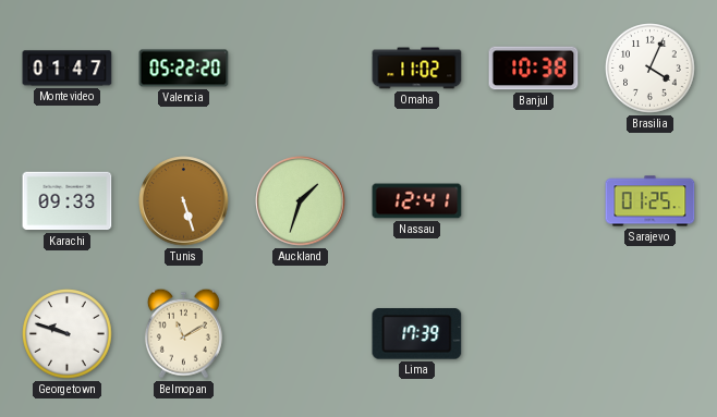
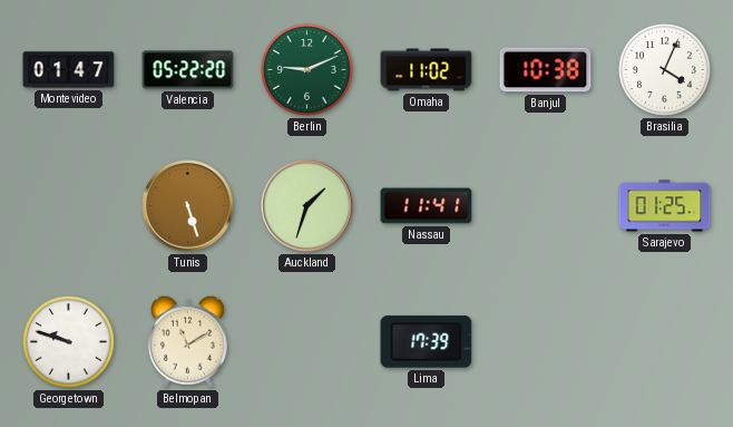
Berlin: none -> 9:11 (307, 70)
Karachi: 09:33 -> none (68, 201)
Nassau: 12:41 -> 11:41 (427, 206)
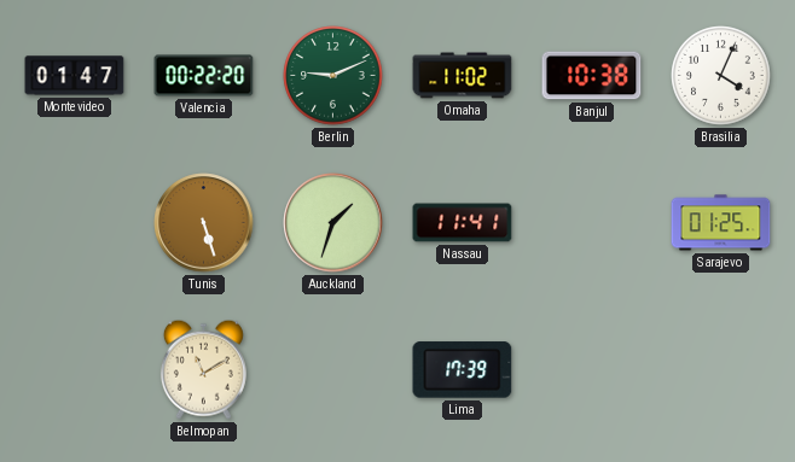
Valencia: 05:22 -> 00:22 (204, 76)
Georgetown: 9:48 -> none (69, 342)
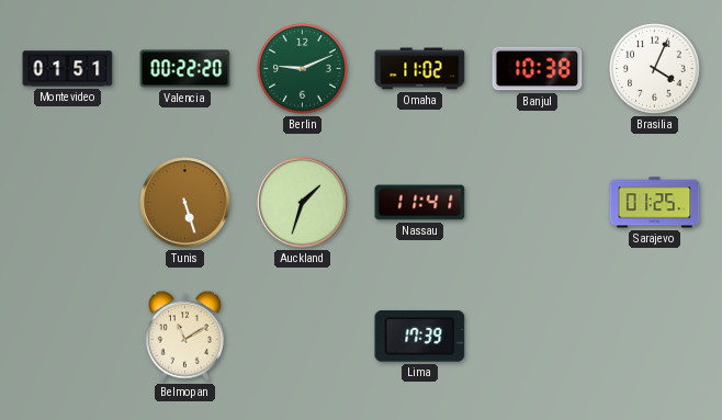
Montevideo: 01:47 -> 01:51 (68, 69)
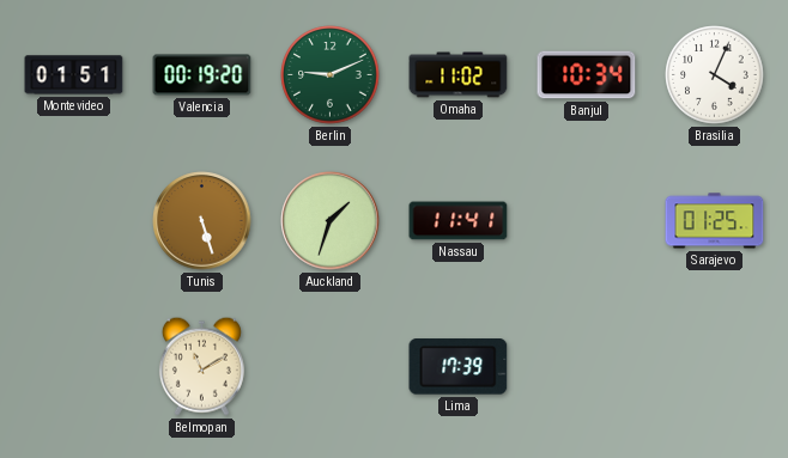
Valencia: 00:22 -> 00:19 (202, 75)
Banjul: 10:38 -> 10:34 (587, 75)
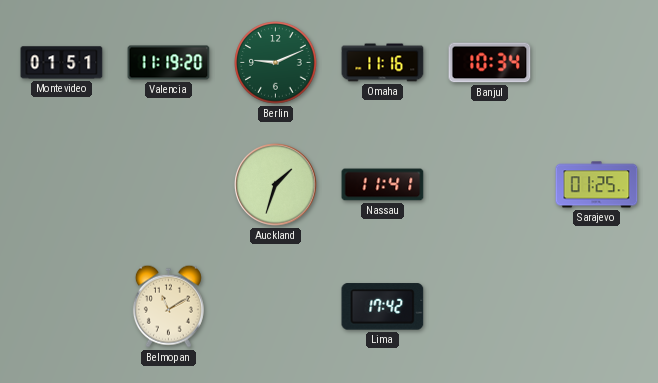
Valencia: 00:19 -> 11:19 (169, 63)
Omaha: 11:02 -> 11:16 (383, 63)
Brasilia: 4:04 -> none (715, 75)
Tunis: 5:27 -> none (202, 221)
Lima: 17:39 -> 17:42 (383, 307)
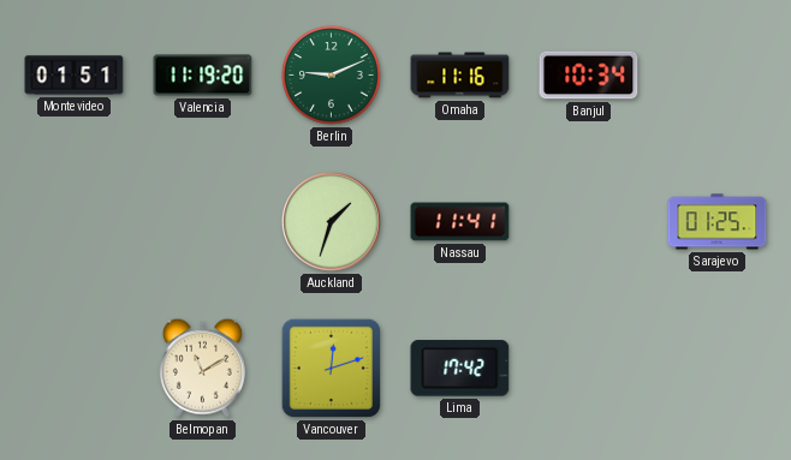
Vancouver: none -> 12:12 (331, 368)
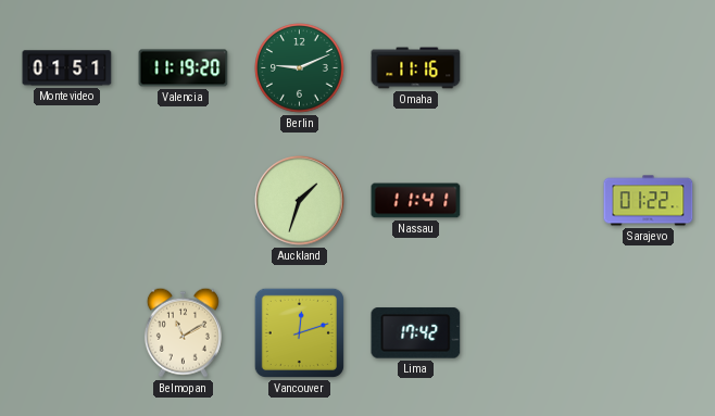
Banjul: 10:34 -> none (589, 76)
Sarajevo: 01:25 -> 01:22 (649, 201)
